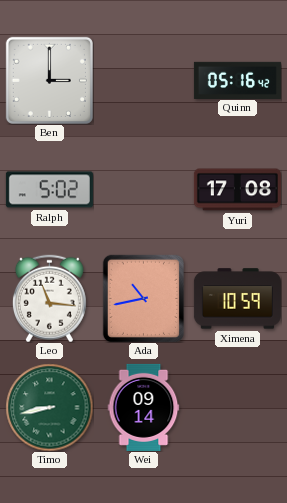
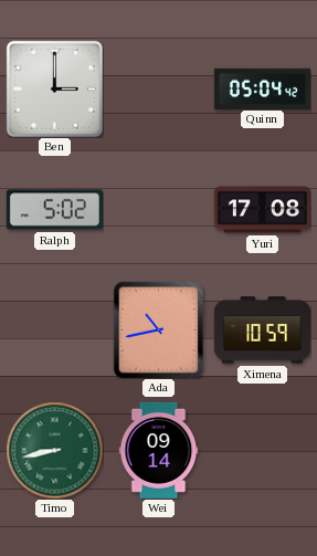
Quinn: 05:16 -> 05:04 (262, 88)
Leo: 11:16 -> none (49, 298)
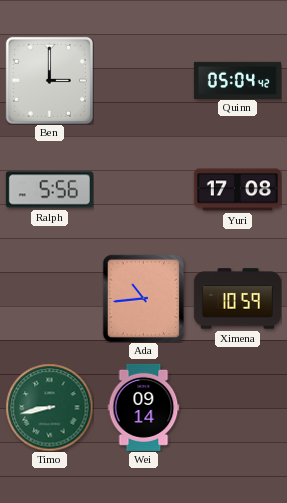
Ralph: 5:02 -> 5:56 (49, 190)
Ada: 10:43 -> 10:44 (143, 298)
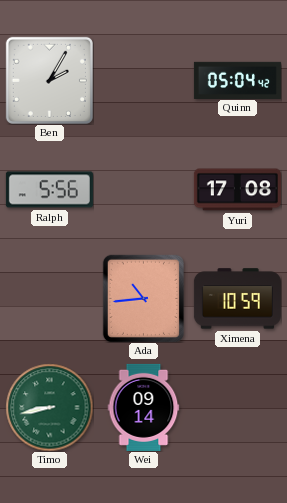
Ben: 3:00 -> 2:05 (49, 80)
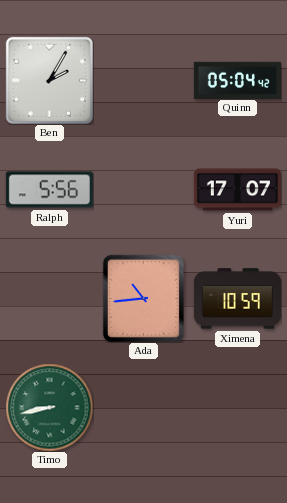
Yuri: 17:08 -> 17:07 (237, 190)
Wei: 09:14 -> none (144, 407)
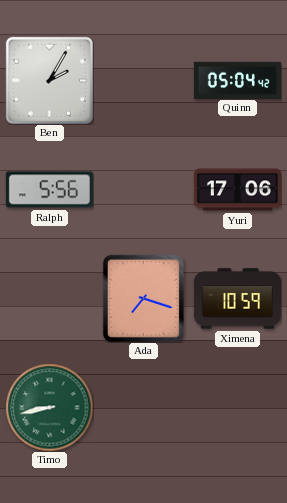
Yuri: 17:07 -> 17:06 (237, 190)
Ada: 10:44 -> 7:18 (143, 298)
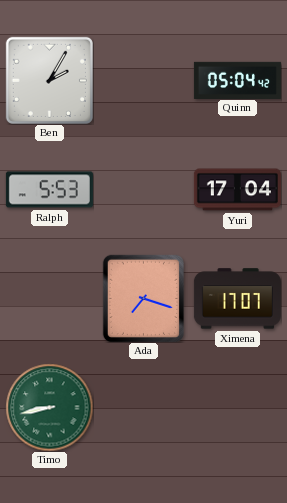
Ralph: 5:56 -> 5:53 (49, 190)
Yuri: 17:06 -> 17:04 (237, 190)
Ximena: 10:59 -> 17:07 (237, 299)
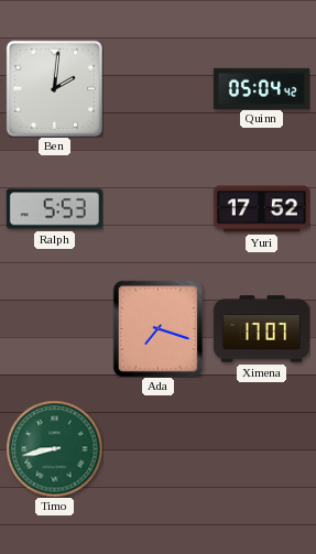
Ben: 2:05 -> 2:01 (54, 88)
Yuri: 17:04 -> 17:52 (261, 209)
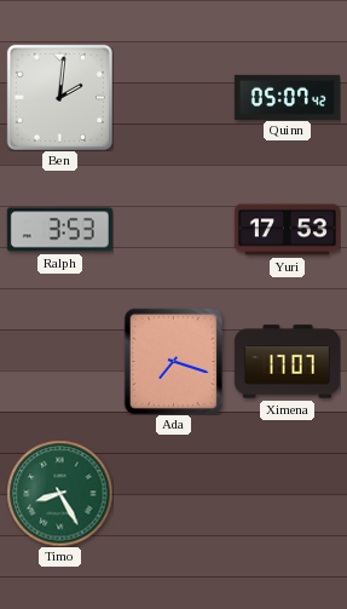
Quinn: 05:04 -> 05:07 (287, 97)
Ralph: 5:53 -> 3:53 (59, 230)
Yuri: 17:52 -> 17:53 (287, 230)
Timo: 8:43 -> 8:25 (59, 493)
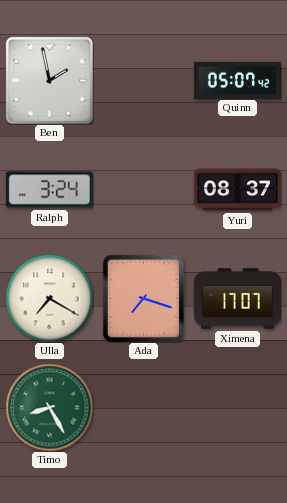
Ben: 2:01 -> 1:58 (49, 80)
Ralph: 3:53 -> 3:24 (49, 190)
Yuri: 17:53 -> 08:37 (237, 190)
Ulla: none -> 7:20 (49, 298)
